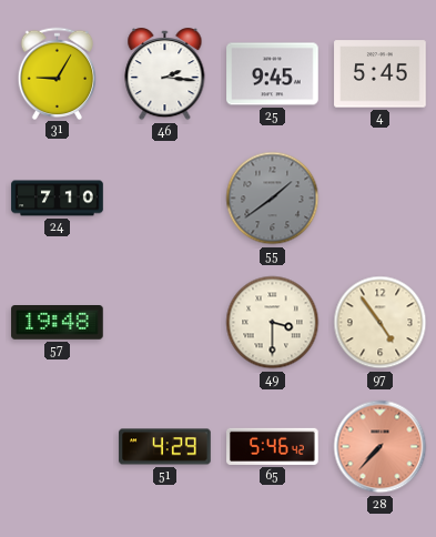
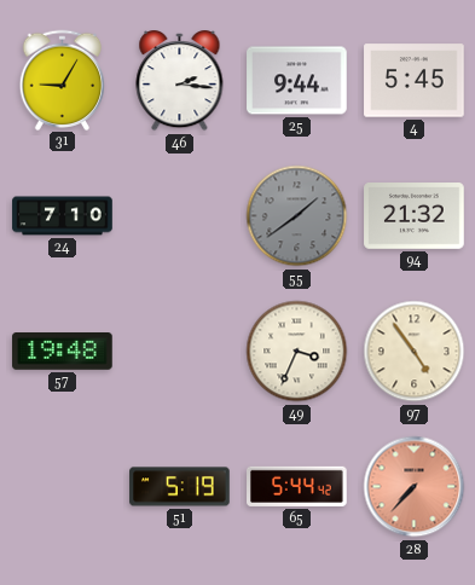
25: 9:45 -> 9:44 (297, 81)
94: none -> 21:32 (415, 216)
49: 3:30 -> 3:34 (297, 352)
51: 4:29 -> 5:19 (180, 487)
65: 5:46 -> 5:44 (297, 486)
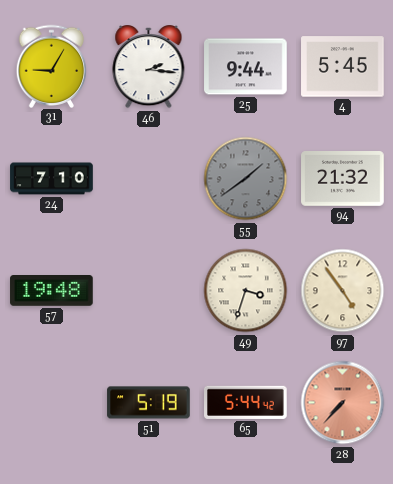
49: 3:34 -> 3:33 (246, 291)
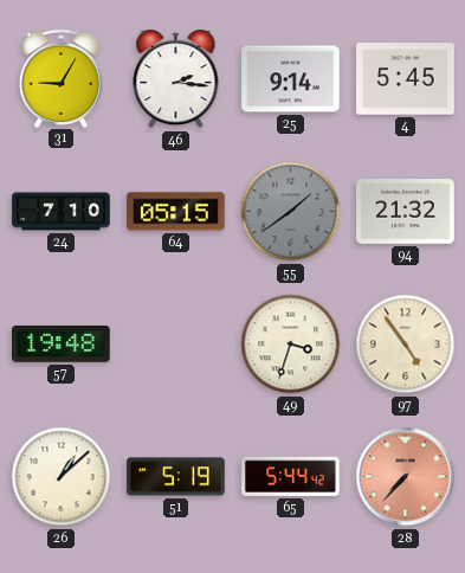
25: 9:44 -> 9:14 (291, 79)
64: none -> 05:15 (176, 212)
26: none -> 1:08 (62, 477)
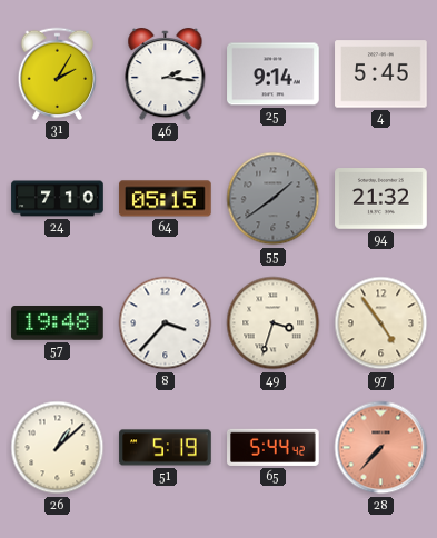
31: 9:05 -> 2:05 (58, 73)
8: none -> 3:37 (166, 323)
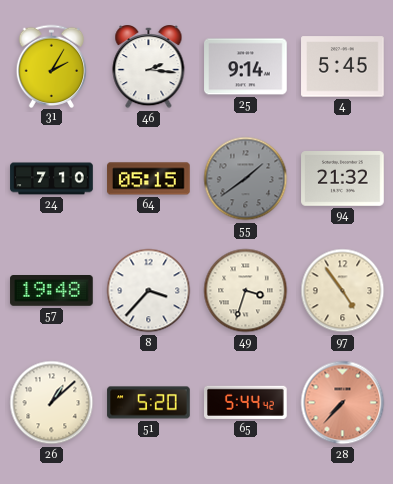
51: 5:19 -> 5:20 (149, 403)
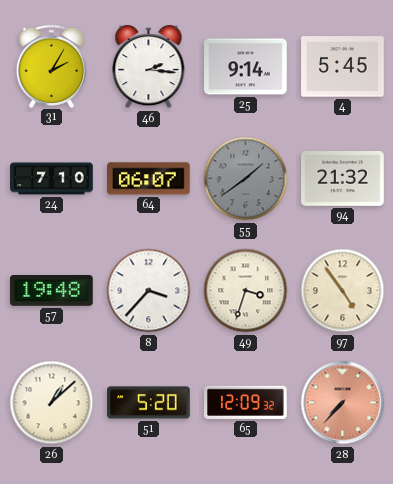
64: 05:15 -> 06:07 (149, 179)
65: 5:44 -> 12:09 (246, 402)
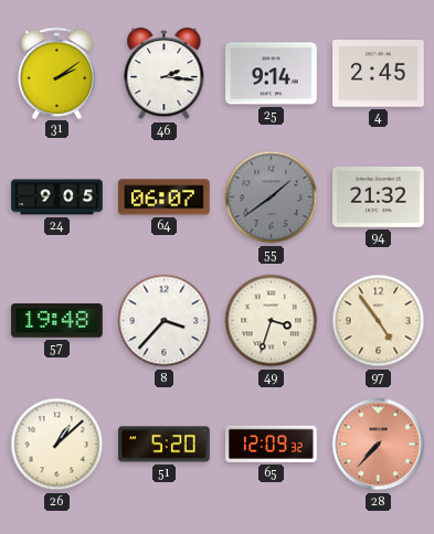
31: 2:05 -> 2:09 (57, 73)
4: 5:45 -> 2:45 (379, 74)
24: 7:10 -> 9:05 (57, 197)
